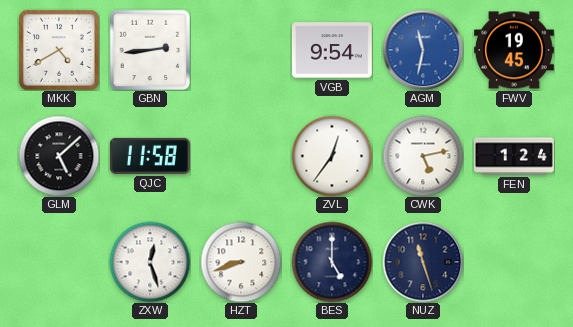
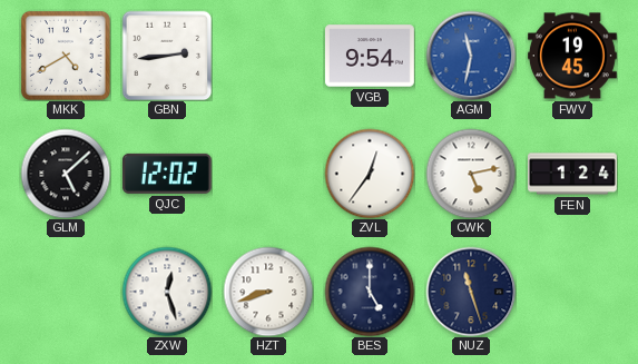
QJC: 11:58 -> 12:02 (167, 174)
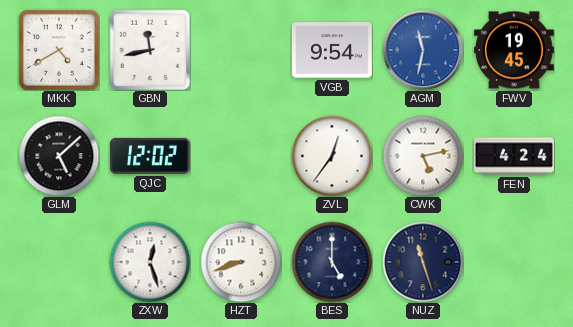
GBN: 2:44 -> 11:43 (150, 50)
FEN: 1:24 -> 4:24 (515, 156)
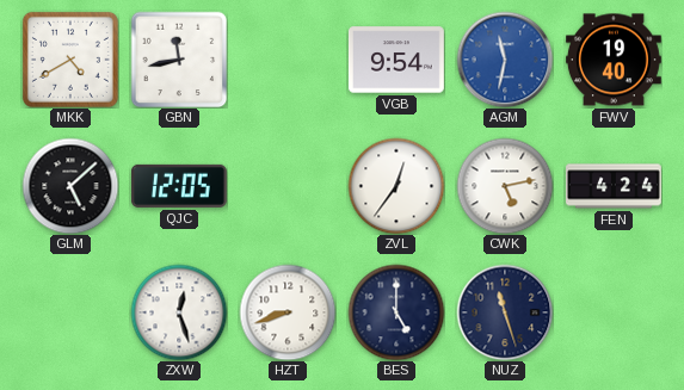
FWV: 19:45 -> 19:40 (614, 60)
QJC: 12:02 -> 12:05 (179, 186)
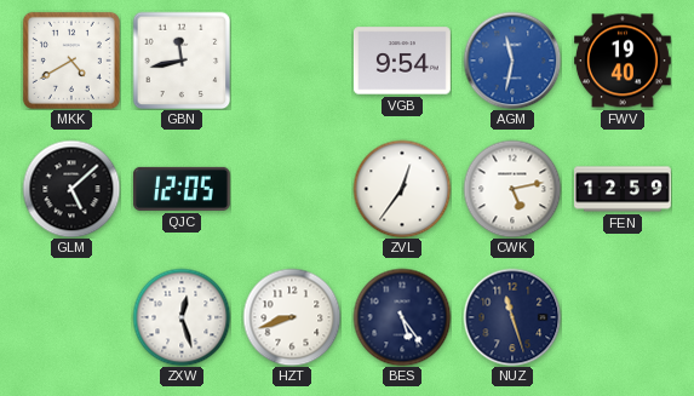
FEN: 4:24 -> 12:59 (624, 189)
BES: 5:00 -> 5:24 (402, 317)
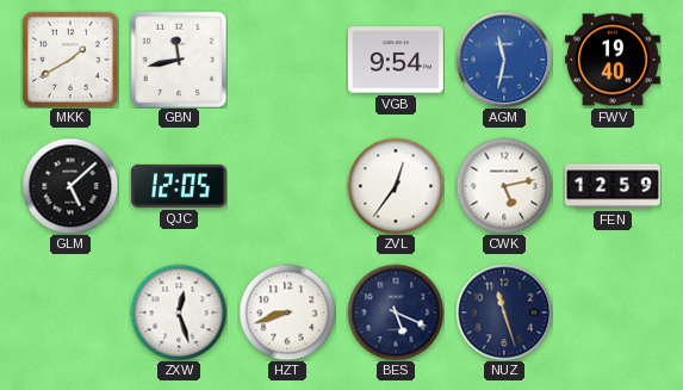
MKK: 4:40 -> 1:40 (70, 60)
BES: 5:24 -> 5:19 (396, 312)
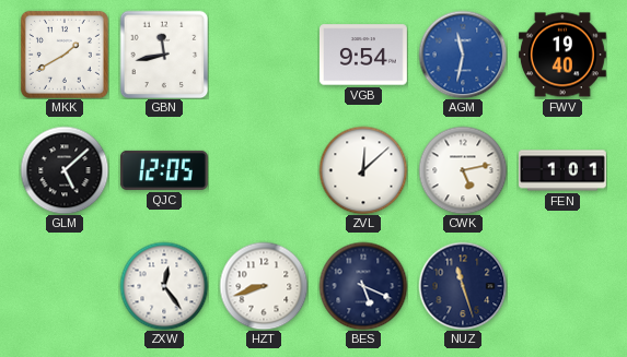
ZVL: 12:36 -> 12:08 (363, 170)
FEN: 12:59 -> 1:01 (564, 170)
ZXW: 12:27 -> 12:24 (164, 286)
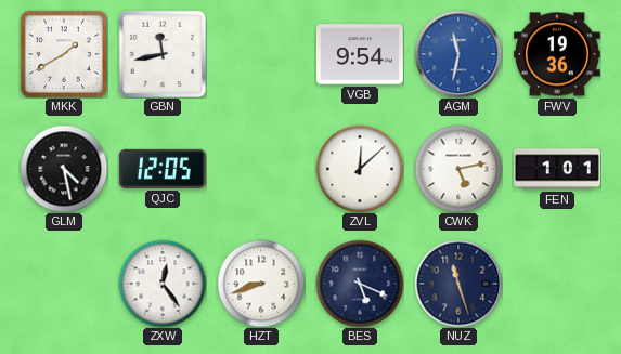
FWV: 19:40 -> 19:36 (557, 54)
GLM: 5:08 -> 4:28 (64, 169)
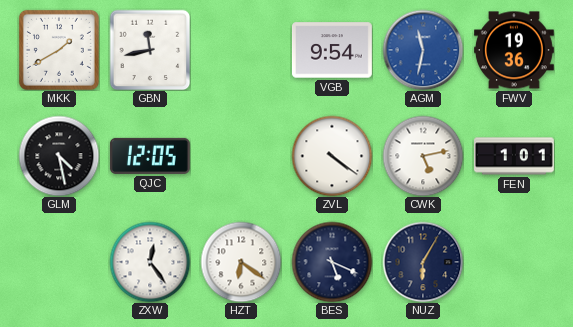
ZVL: 12:08 -> 4:21 (332, 156)
HZT: 8:42 -> 6:21 (241, 262)
NUZ: 11:27 -> 6:05 (423, 262)
